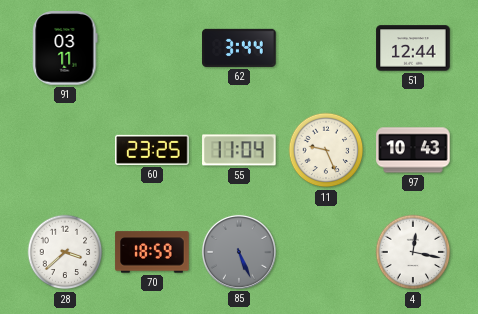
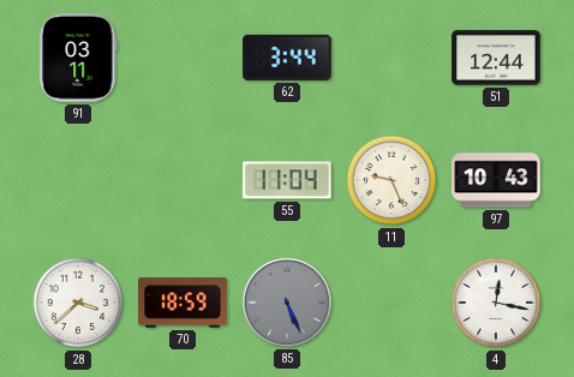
60: 23:25 -> none (152, 150)
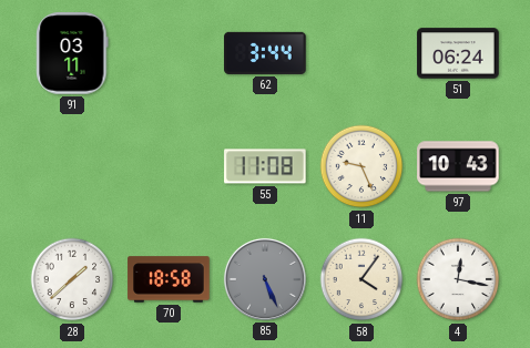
51: 12:44 -> 06:24 (458, 53)
55: 11:04 -> 11:08 (265, 166)
28: 3:38 -> 1:38 (72, 279)
70: 18:59 -> 18:58 (169, 279)
58: none -> 4:06 (361, 279)
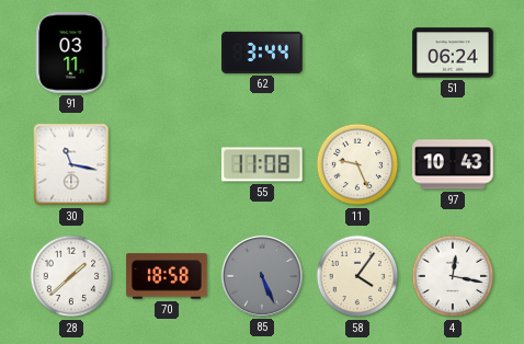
30: none -> 11:17 (71, 164)
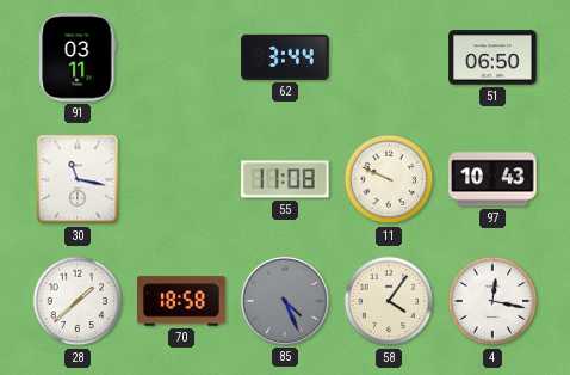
51: 06:24 -> 06:50 (492, 57)
11: 9:26 -> 9:49 (389, 179)
85: 5:26 -> 4:26 (285, 301)
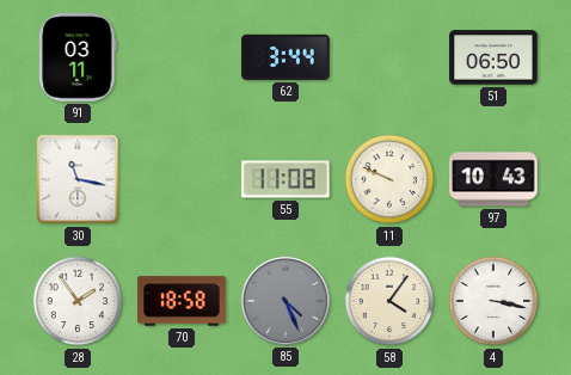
28: 1:38 -> 1:54 (78, 301)
4: 12:17 -> 3:17 (493, 301)
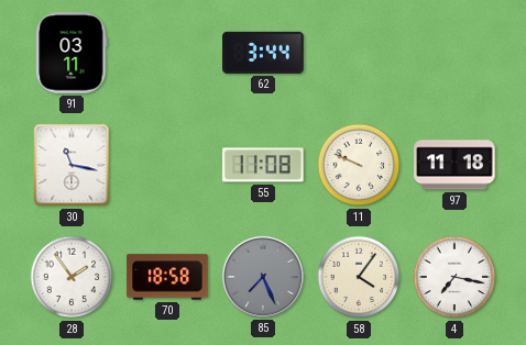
51: 06:50 -> none (493, 57)
97: 10:43 -> 11:18 (454, 165)
85: 4:26 -> 7:26 (263, 277)
4: 3:17 -> 7:17 (454, 277)
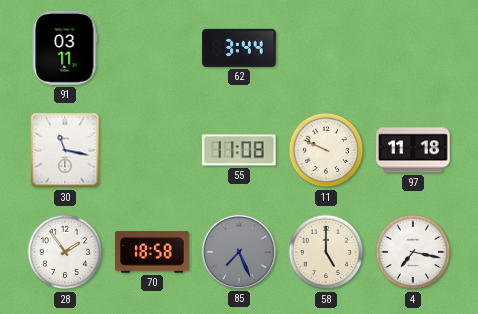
58: 4:06 -> 5:00 (326, 252)
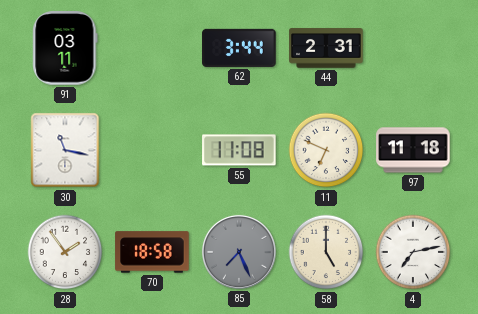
44: none -> 2:31 (326, 48)
11: 9:49 -> 6:49 (326, 150)
4: 7:17 -> 7:13 (413, 252)
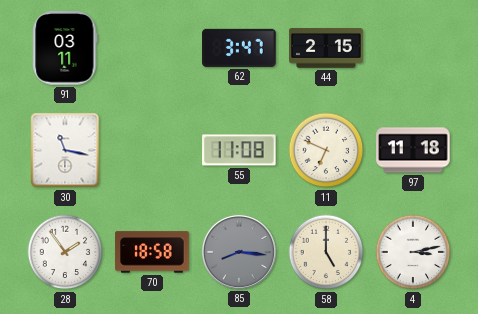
62: 3:44 -> 3:47 (239, 48)
44: 2:31 -> 2:15 (326, 48)
85: 7:26 -> 8:16 (239, 252)
4: 7:13 -> 3:13 (413, 252)
